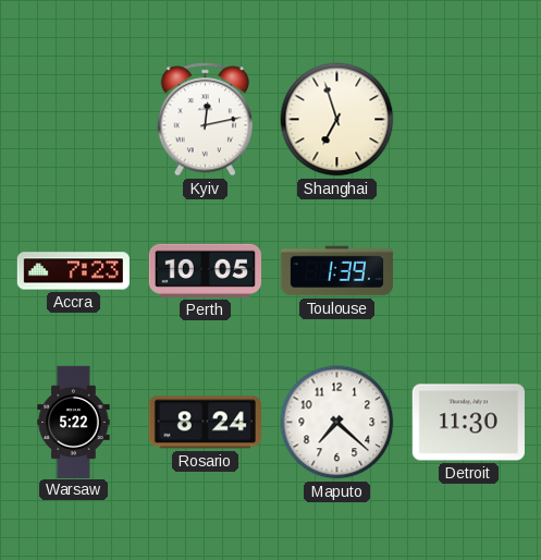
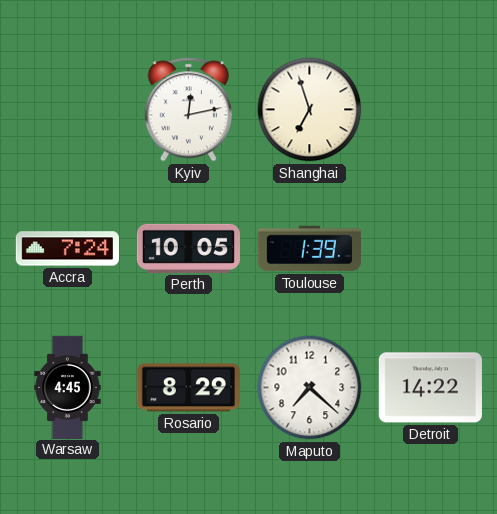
Accra: 7:23 -> 7:24 (67, 249)
Warsaw: 5:22 -> 4:45 (68, 387)
Rosario: 8:24 -> 8:29 (188, 388)
Detroit: 11:30 -> 14:22 (430, 388)
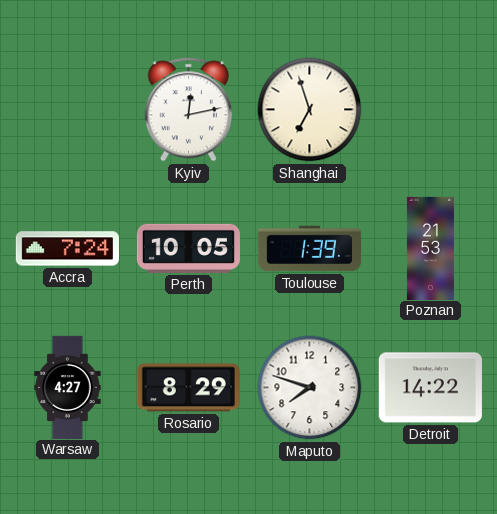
Poznan: none -> 21:53 (430, 248)
Warsaw: 4:45 -> 4:27 (68, 387)
Maputo: 7:22 -> 7:48 (310, 388)
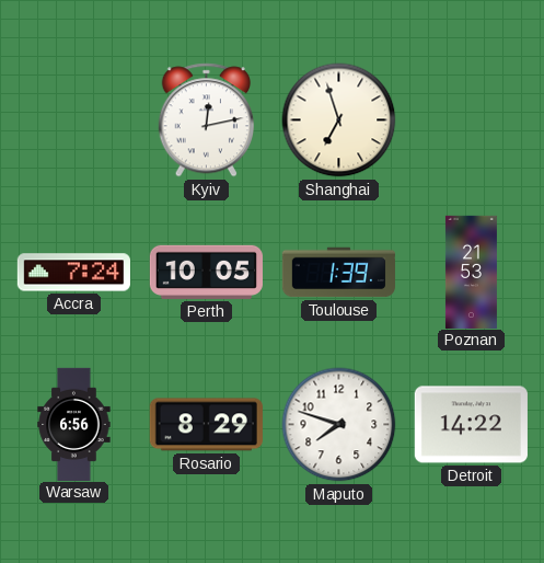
Warsaw: 4:27 -> 6:56 (74, 424)
